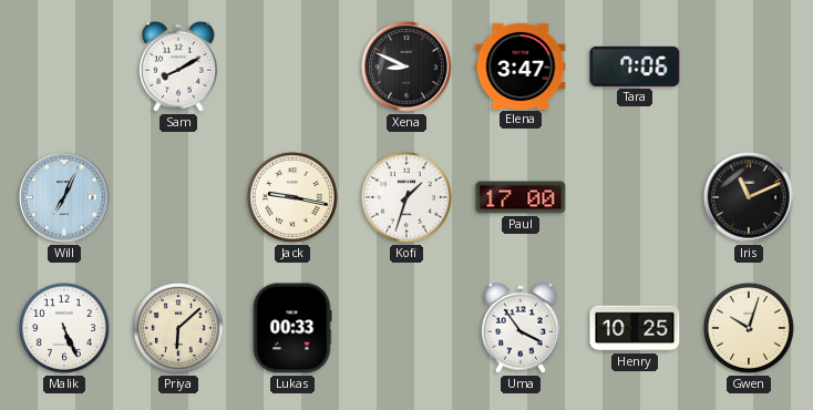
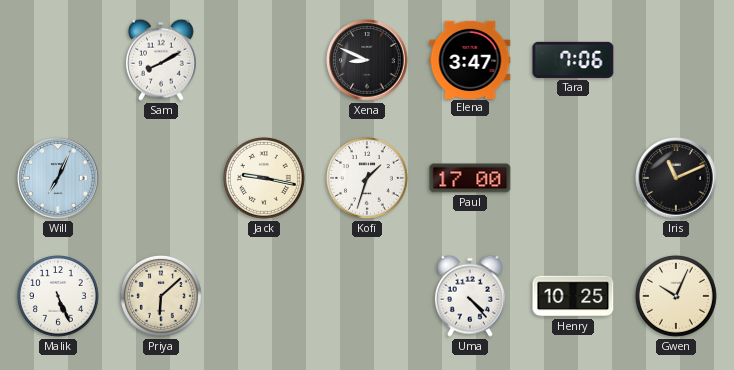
Lukas: 00:33 -> none (292, 328)
Uma: 3:54 -> 4:23 (470, 296)
Gwen: 10:03 -> 10:04 (677, 297)
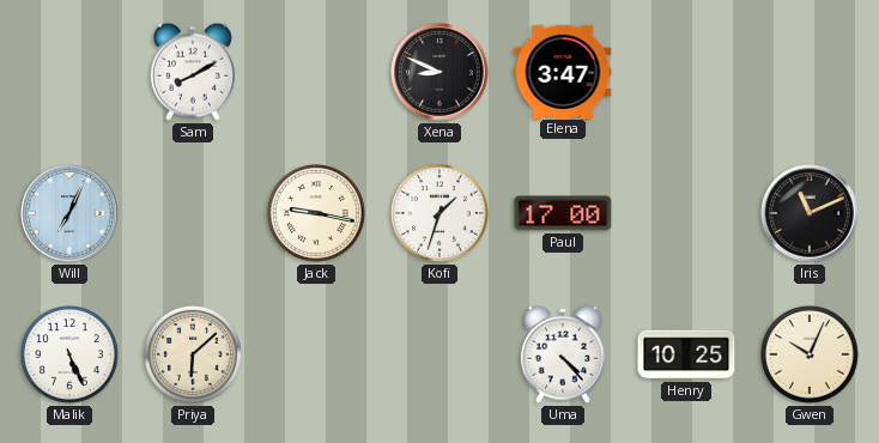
Tara: 7:06 -> none (573, 60)
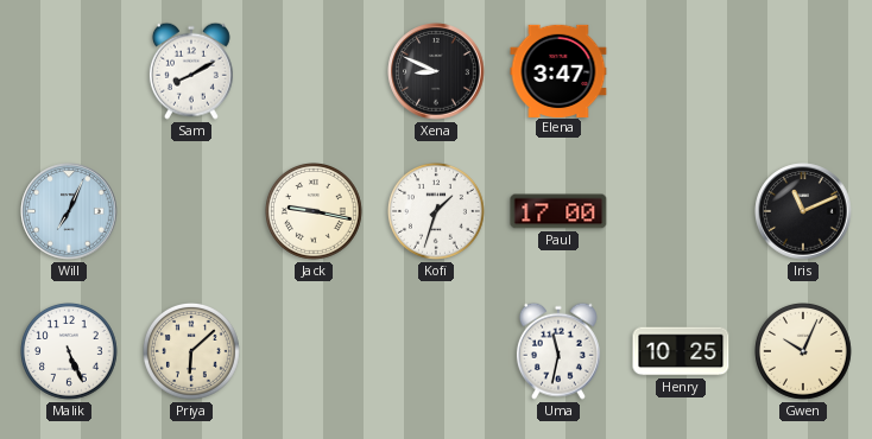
Uma: 4:23 -> 11:32 (558, 351)
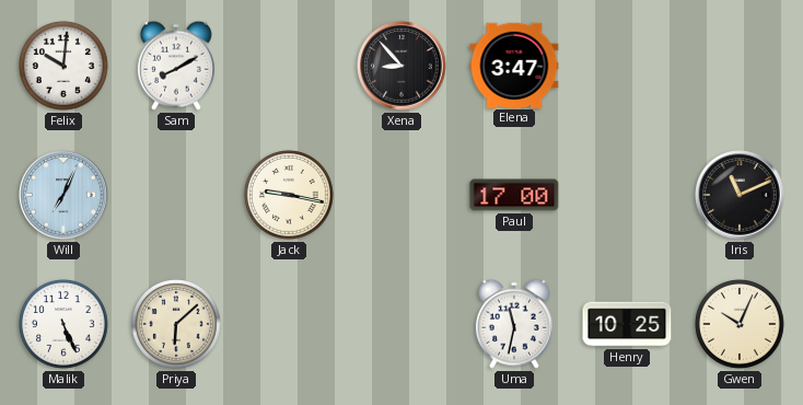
Felix: none -> 10:01 (65, 67)
Xena: 8:49 -> 8:53 (401, 66)
Kofi: 1:33 -> none (437, 212)
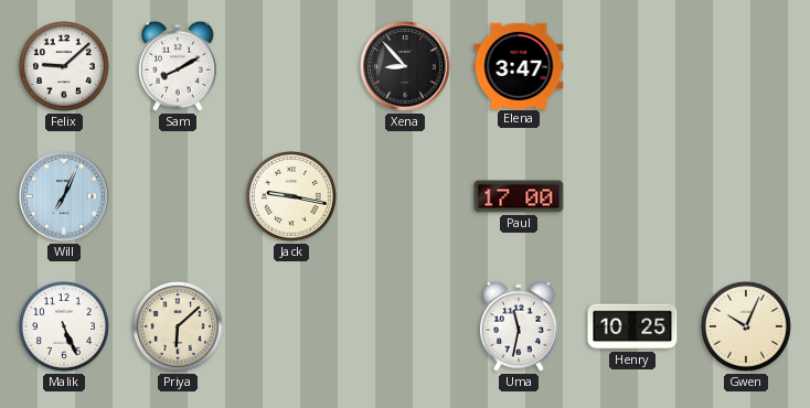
Felix: 10:01 -> 9:08 (65, 67)
Iris: 11:11 -> none (740, 195)
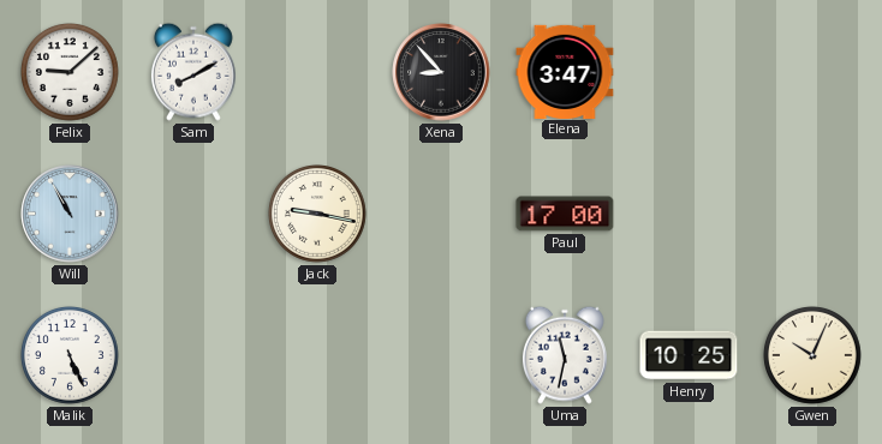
Will: 7:04 -> 10:55 (70, 214)
Priya: 6:08 -> none (179, 328)
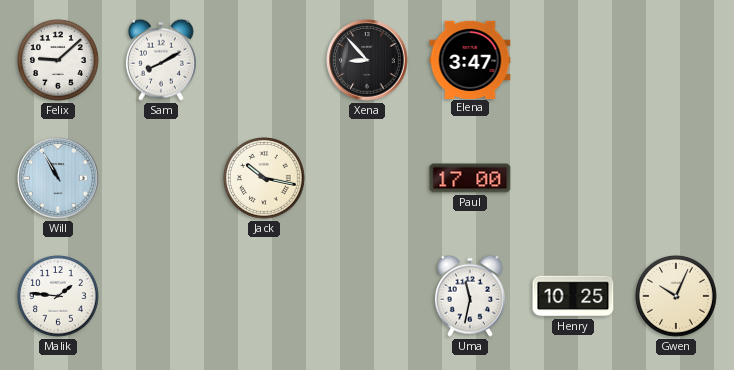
Jack: 9:17 -> 10:17 (265, 179)
Malik: 5:26 -> 1:46 (59, 297)
